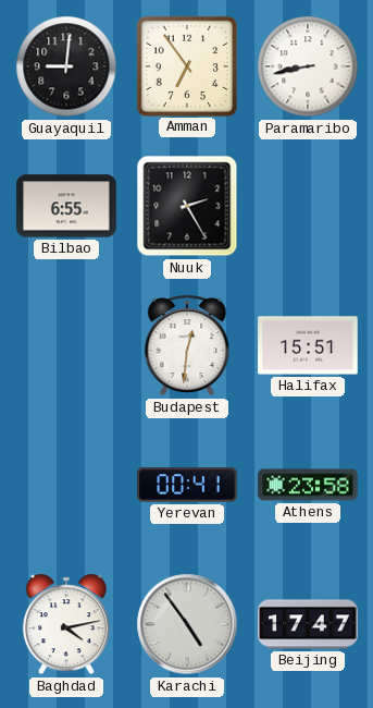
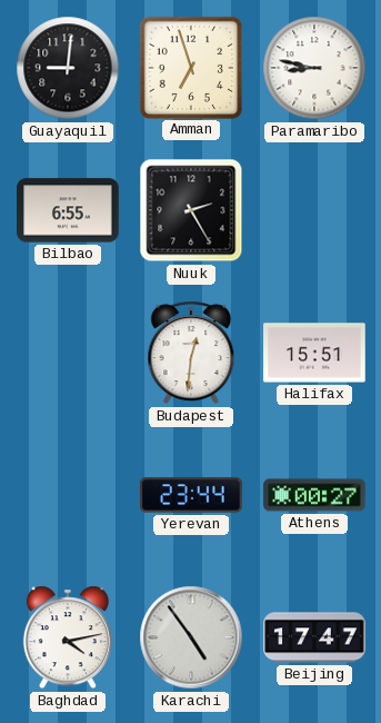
Amman: 6:54 -> 6:57 (190, 67)
Paramaribo: 8:43 -> 8:47 (314, 68)
Yerevan: 00:41 -> 23:44 (191, 495)
Athens: 23:58 -> 00:27 (314, 495)
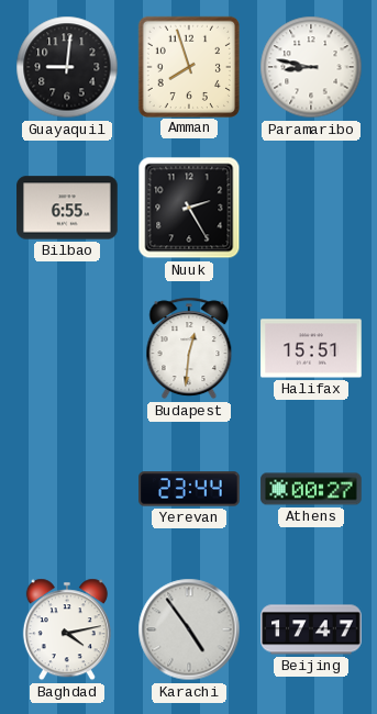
Amman: 6:57 -> 7:57 (188, 66)
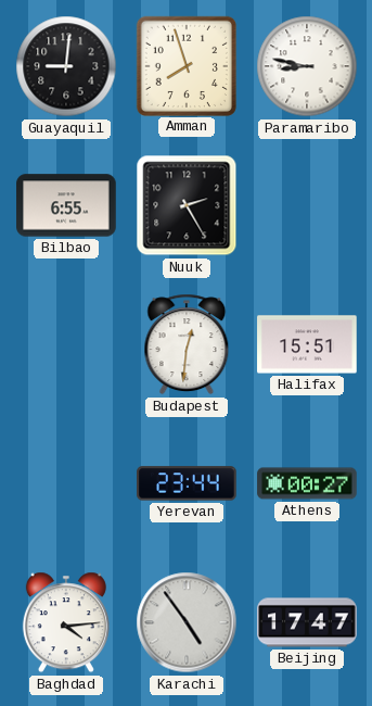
Baghdad: 4:13 -> 4:14 (66, 622)
